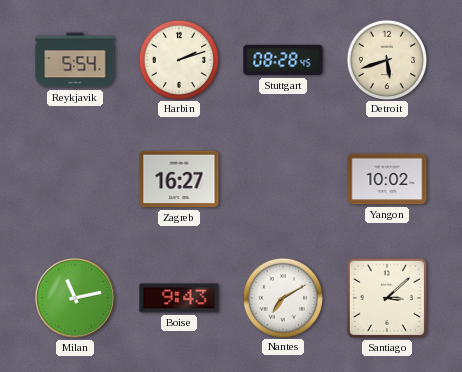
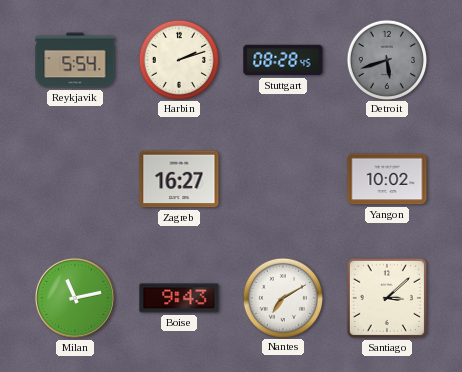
Detroit dial: cream -> grey (386, 59)
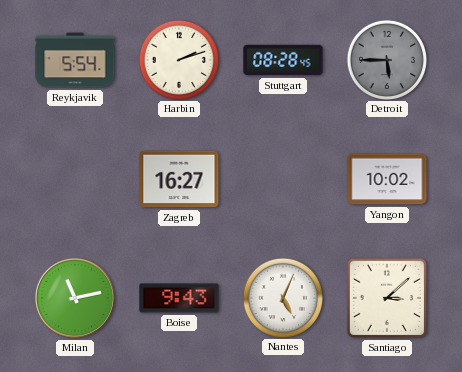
Detroit: 5:42 -> 5:45 (386, 59)
Nantes: 7:10 -> 5:04 (282, 297)
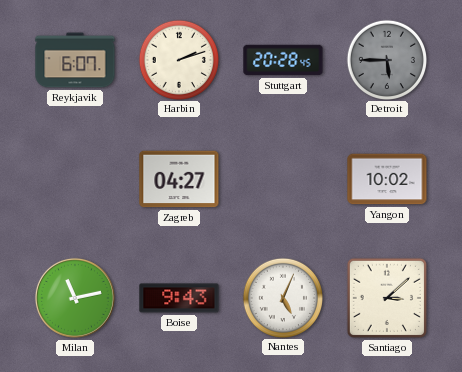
Reykjavik: 5:54 -> 6:07 (75, 60)
Stuttgart: 08:28 -> 20:28 (283, 60)
Zagreb: 16:27 -> 04:27 (179, 179)
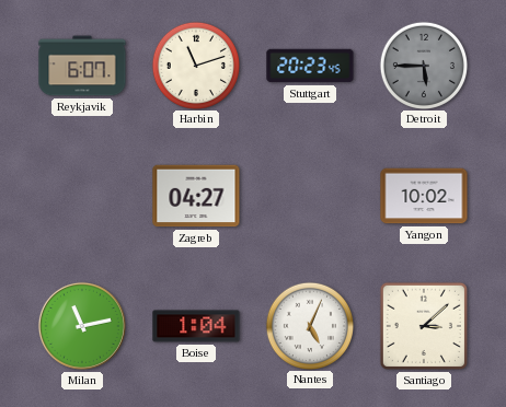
Harbin: 2:12 -> 11:12 (195, 65)
Stuttgart: 20:28 -> 20:23 (310, 66)
Boise: 9:43 -> 1:04 (196, 326)
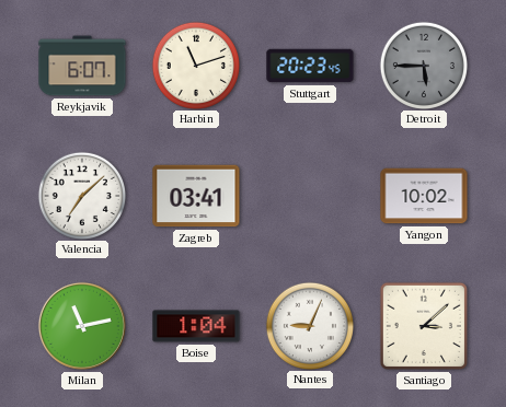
Valencia: none -> 7:08 (81, 195)
Zagreb: 04:27 -> 03:41 (196, 196)
Nantes: 5:04 -> 9:04 (309, 325)
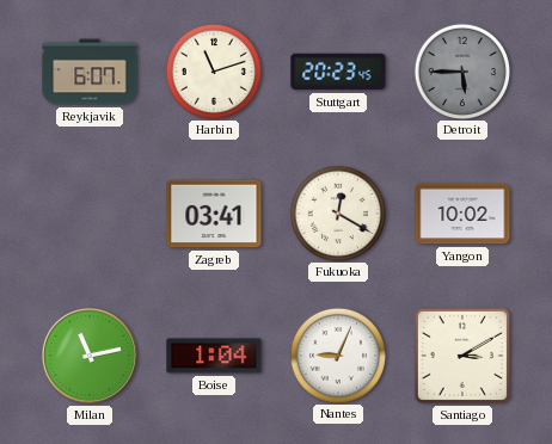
Valencia: 7:08 -> none (81, 195)
Fukuoka: none -> 12:20 (337, 212)
Santiago: 3:08 -> 3:10 (462, 356)
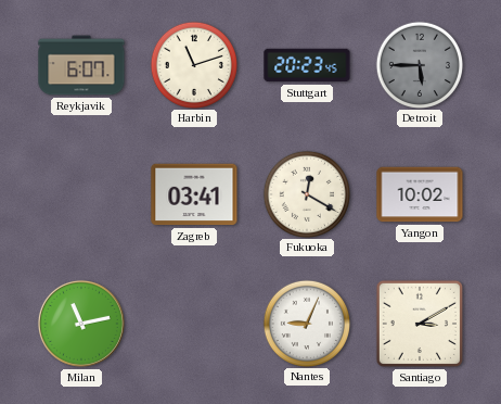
Boise: 1:04 -> none (214, 356)
